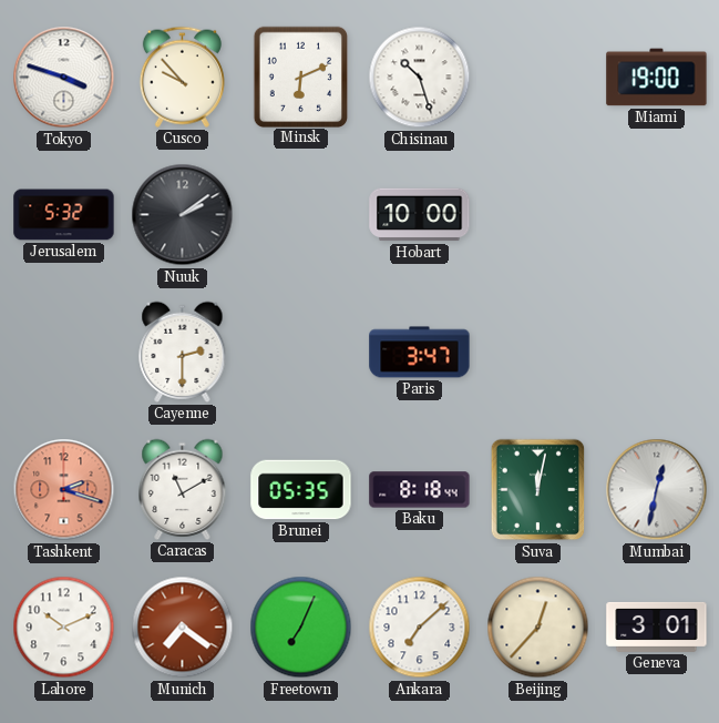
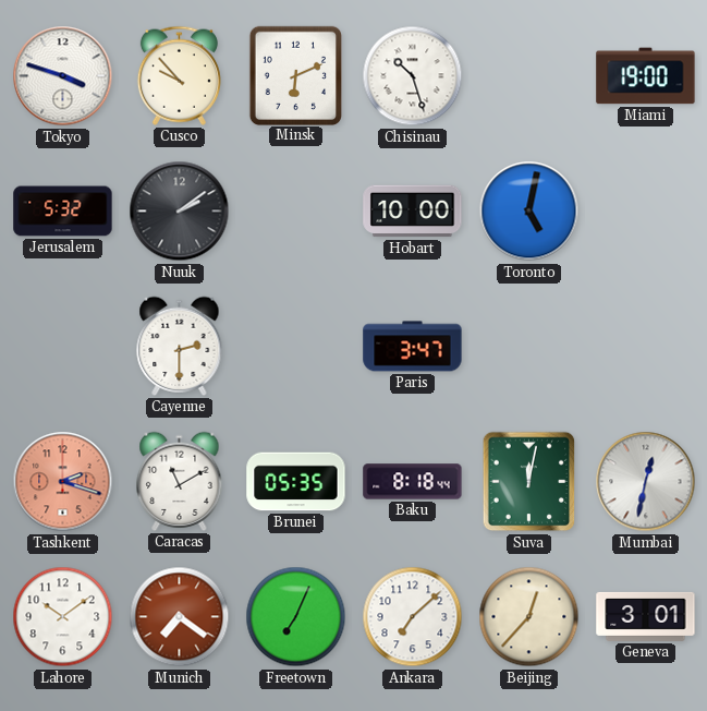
Toronto: none -> 5:02 (529, 212)
Lahore: 10:11 -> 10:09 (63, 617)
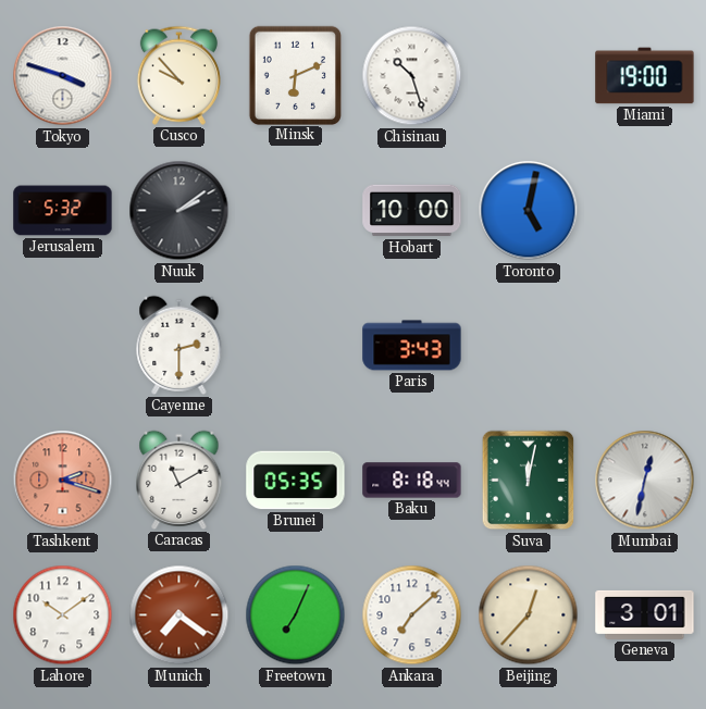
Paris: 3:47 -> 3:43 (412, 346)
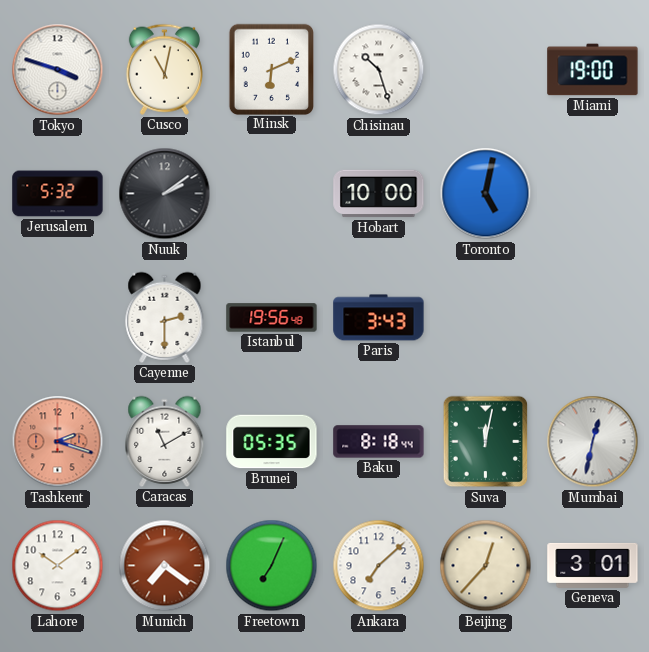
Cusco: 9:53 -> 11:02 (164, 69)
Istanbul: none -> 19:56 (272, 318)
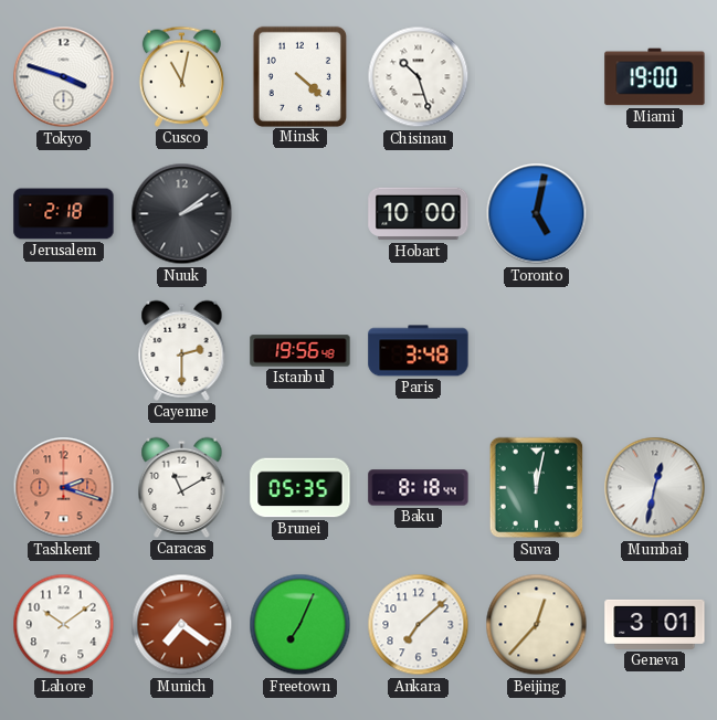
Minsk: 6:11 -> 4:22 (299, 76)
Jerusalem: 5:32 -> 2:18 (64, 214)
Paris: 3:43 -> 3:48 (419, 351)
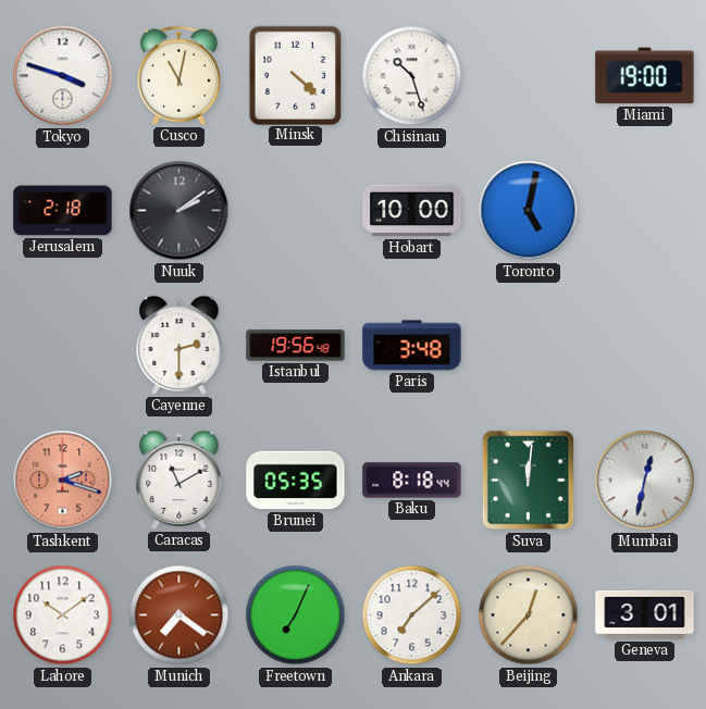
Suva: 12:02 -> 12:01 (529, 481)
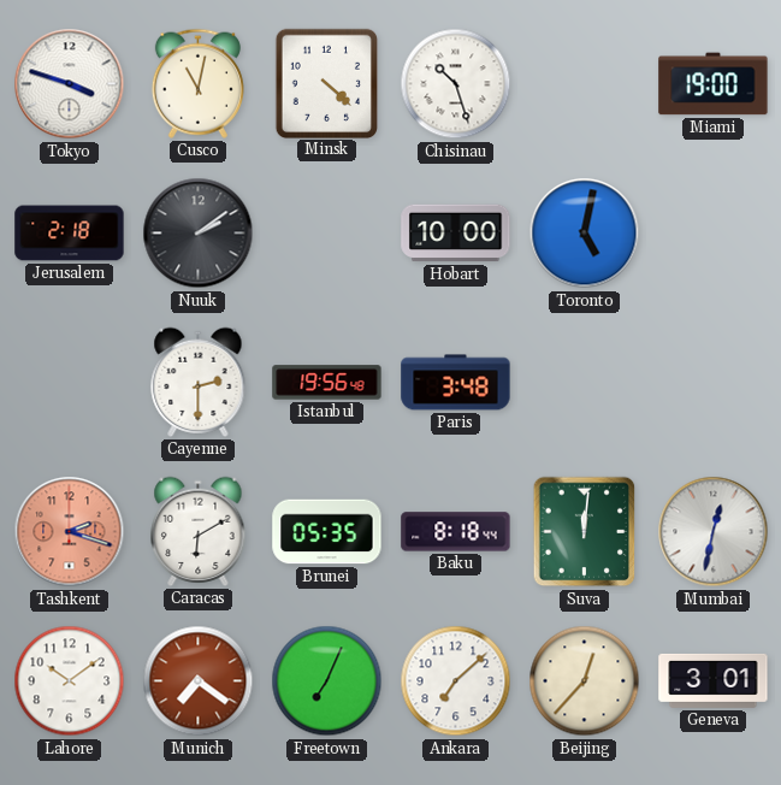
Caracas: 11:10 -> 6:10 (199, 531)
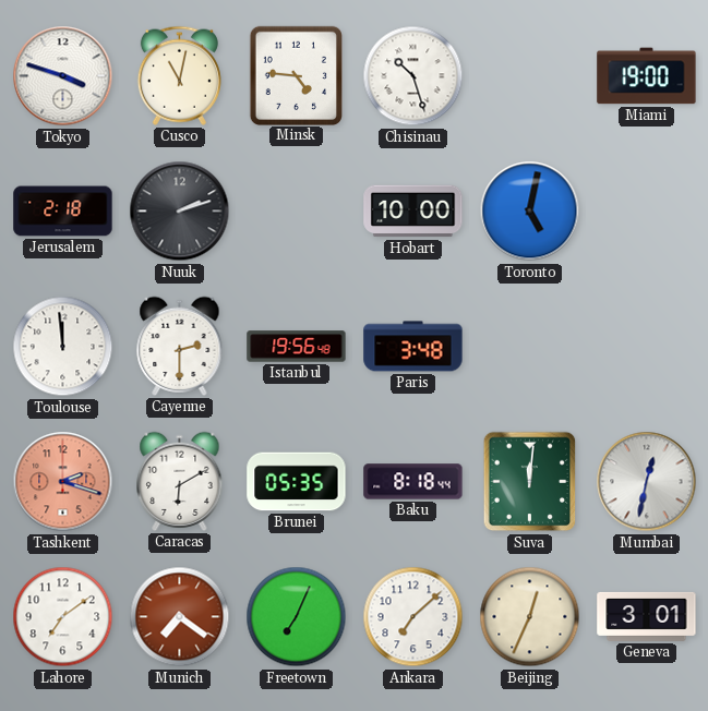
Minsk: 4:22 -> 4:46 (296, 75)
Nuuk: 2:09 -> 2:12 (180, 212)
Toulouse: none -> 11:59 (63, 347)
Lahore: 10:09 -> 7:09 (63, 617)
Beijing: 12:37 -> 12:34 (530, 617)
